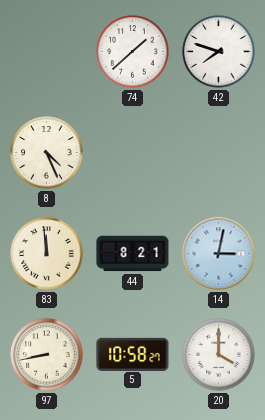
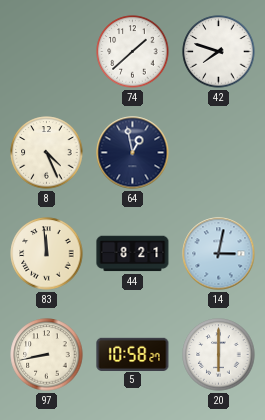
64: none -> 12:58 (133, 153)
20: 4:00 -> 6:00 (219, 355)
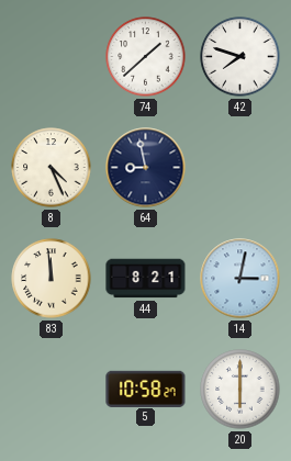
64: 12:58 -> 8:58 (146, 168)
97: 8:43 -> none (47, 355)
